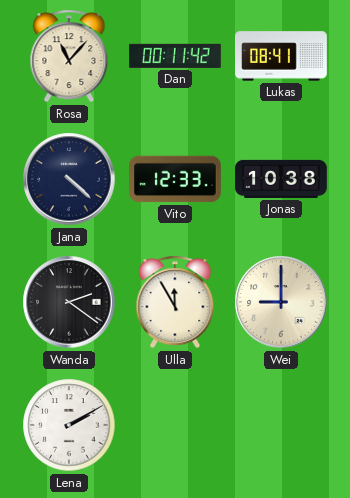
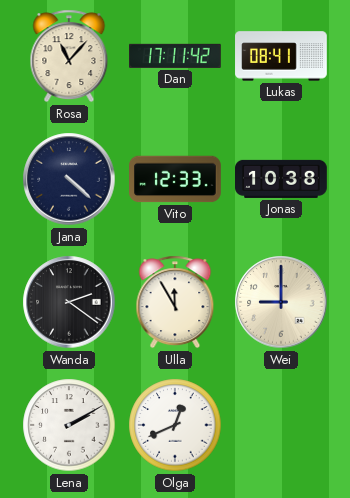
Dan: 00:11 -> 17:11 (176, 56)
Olga: none -> 12:41 (175, 425)
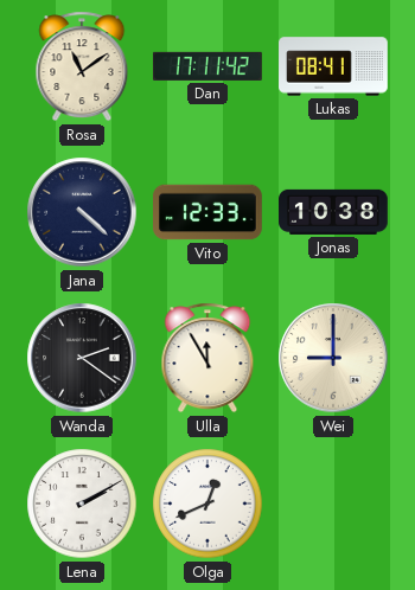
Rosa: 11:07 -> 11:09 (82, 66)
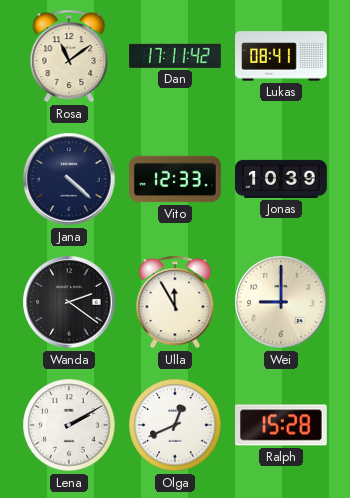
Jonas: 10:38 -> 10:39 (282, 179)
Ralph: none -> 15:28 (282, 425)
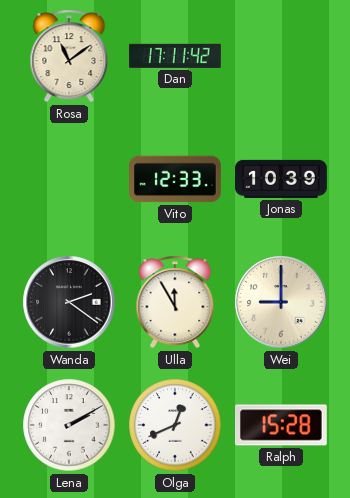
Lukas: 08:41 -> none (281, 56)
Jana: 4:22 -> none (69, 179)
